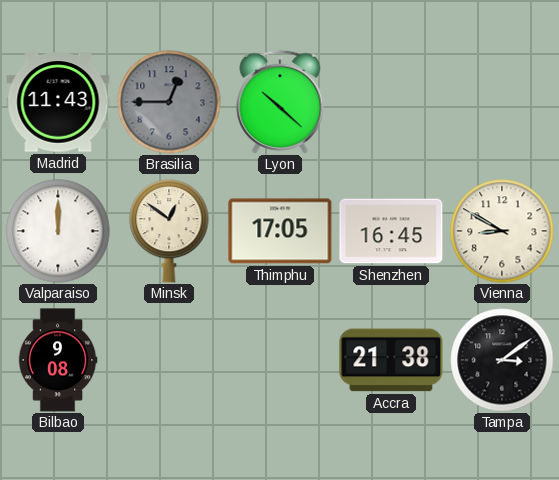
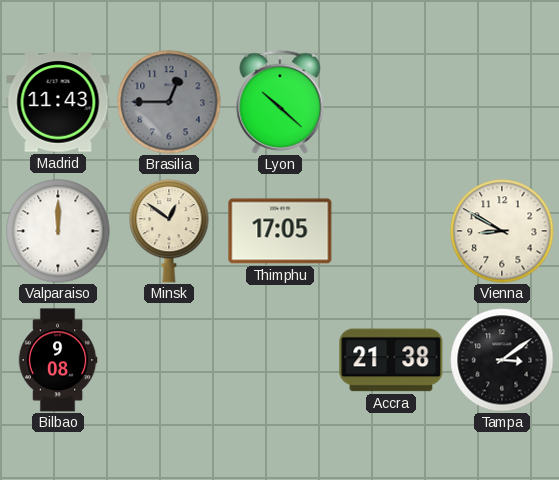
Shenzhen: 16:45 -> none (391, 231)
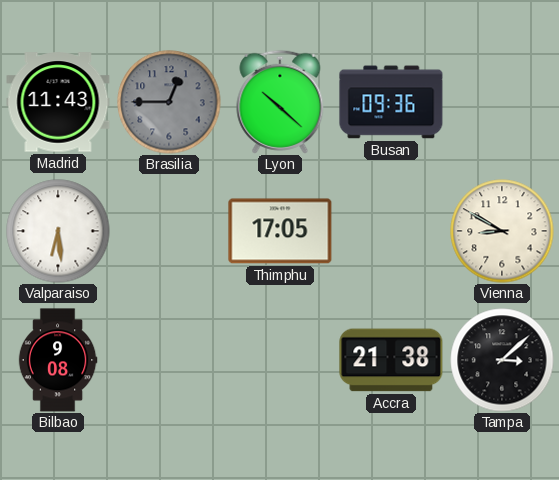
Busan: none -> 09:36 (391, 102)
Valparaiso: 12:00 -> 6:29 (58, 231)
Minsk: 12:51 -> none (169, 232)
Tampa: 3:09 -> 3:08 (502, 360)
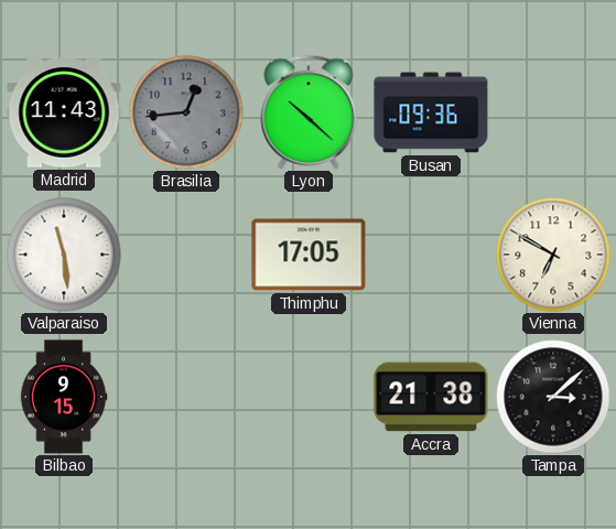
Brasilia: 12:45 -> 12:44 (186, 112)
Valparaiso: 6:29 -> 11:29 (64, 255)
Vienna: 8:50 -> 6:50 (553, 255)
Bilbao: 9:08 -> 9:15 (64, 397)
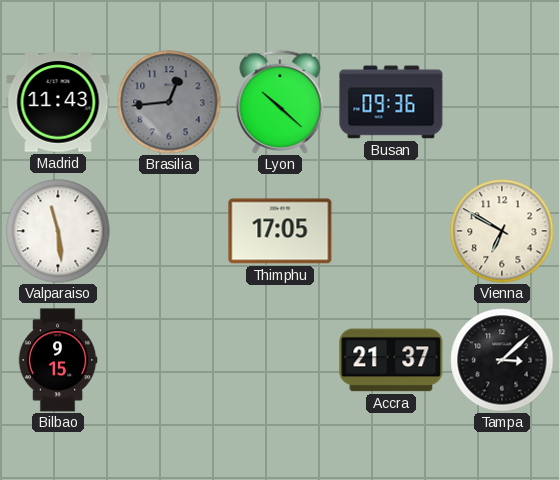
Accra: 21:38 -> 21:37 (391, 360)
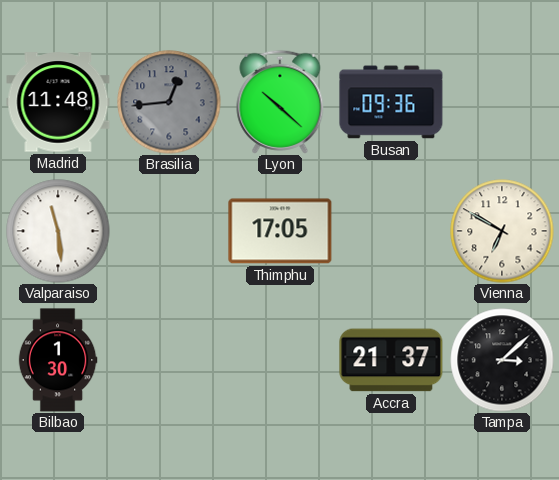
Madrid: 11:43 -> 11:48 (58, 102)
Bilbao: 9:15 -> 1:30 (58, 360)
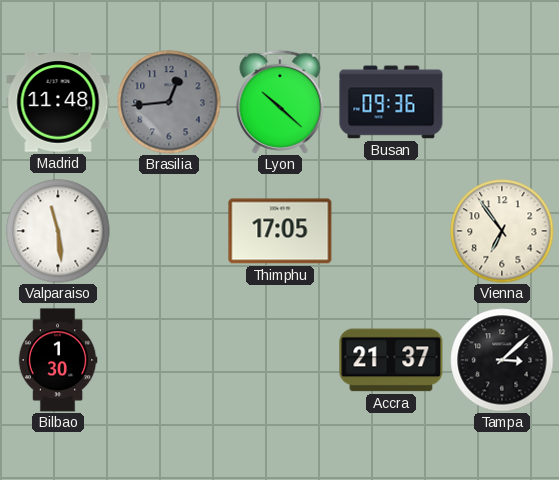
Vienna: 6:50 -> 6:54 (502, 231)
